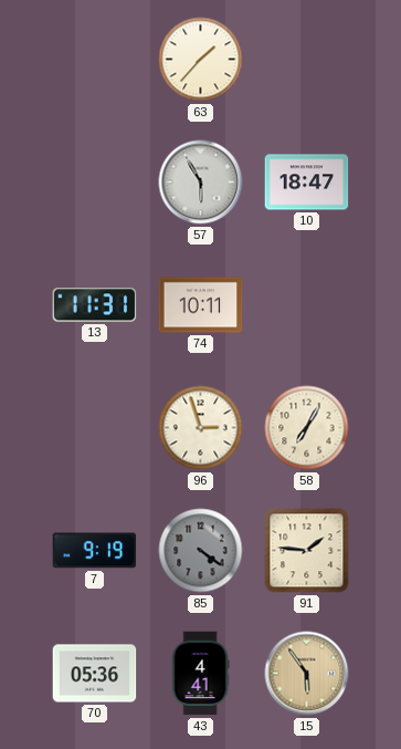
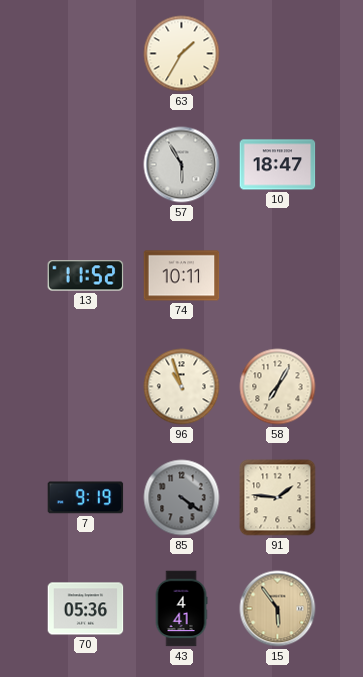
63: 1:37 -> 1:35 (182, 54)
13: 11:31 -> 11:52 (86, 276)
96: 2:57 -> 10:57 (182, 387)
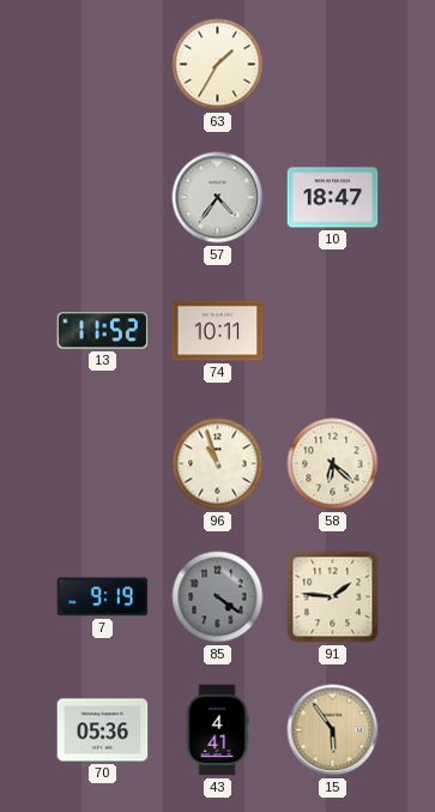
57: 5:55 -> 4:36 (218, 198)
58: 7:05 -> 6:22 (333, 464)
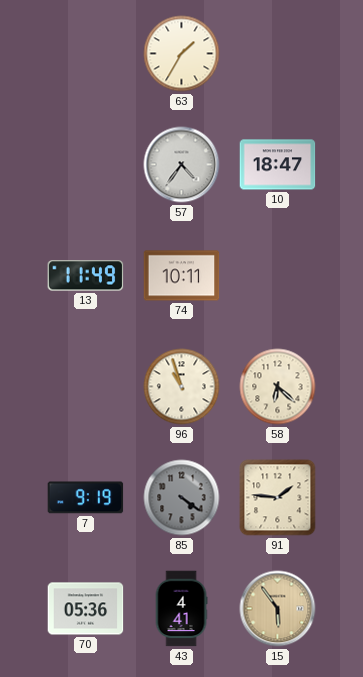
13: 11:52 -> 11:49 (86, 276)
